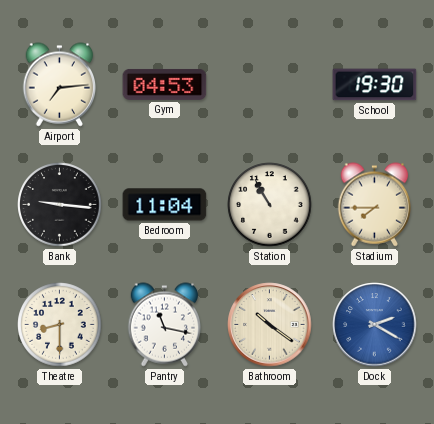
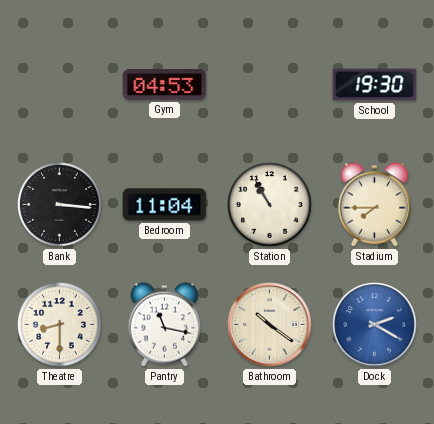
Airport: 7:14 -> none (60, 85)
Bank: 9:16 -> 3:16 (60, 205)
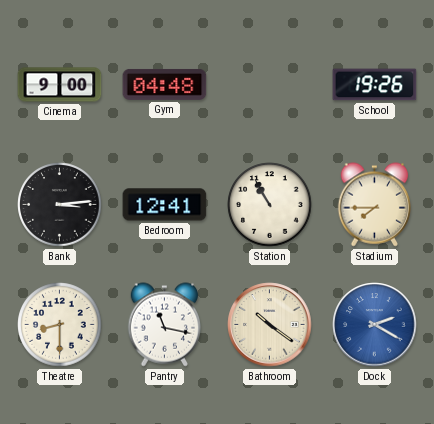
Cinema: none -> 9:00 (60, 85)
Gym: 04:53 -> 04:48 (165, 84)
School: 19:30 -> 19:26 (375, 85)
Bank: 3:16 -> 3:14 (60, 205)
Bedroom: 11:04 -> 12:41 (165, 205)
